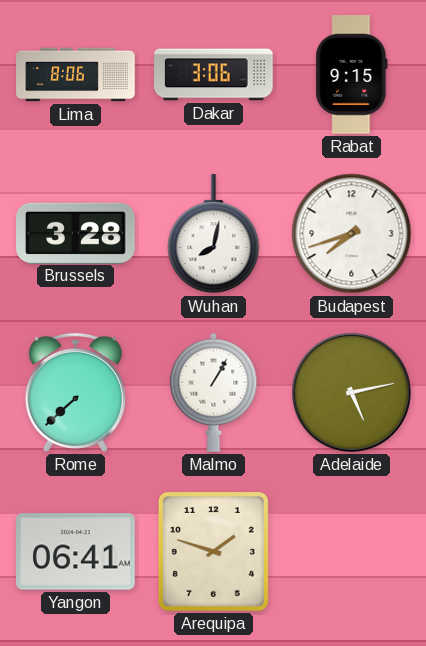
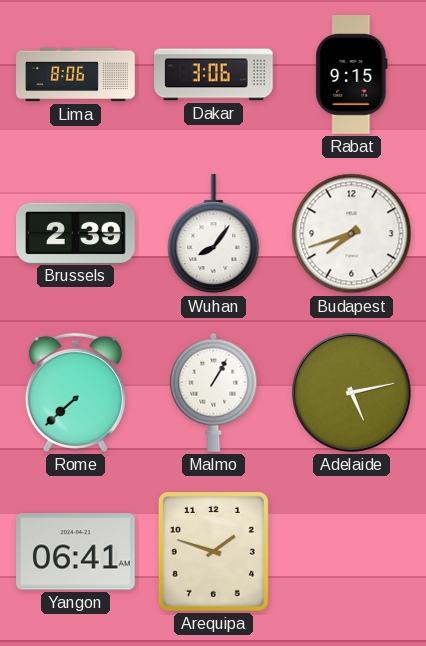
Brussels: 3:28 -> 2:39 (76, 233)
Wuhan: 8:02 -> 8:06 (214, 234)
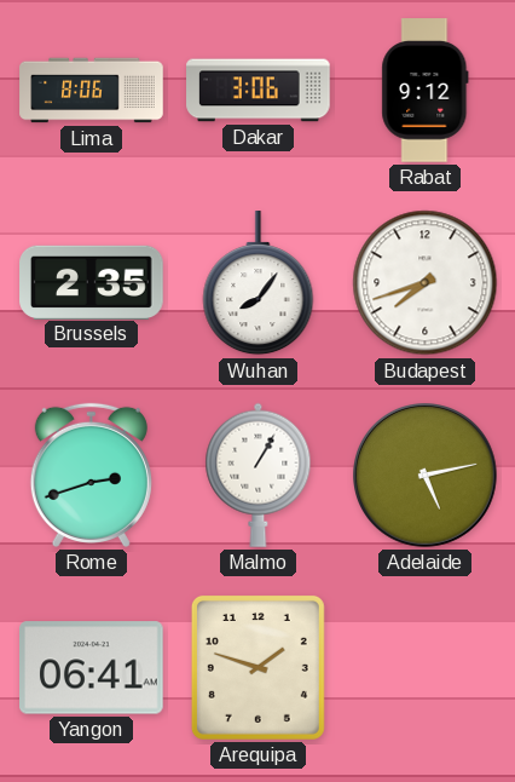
Rabat: 9:15 -> 9:12 (426, 91)
Brussels: 2:39 -> 2:35 (92, 282)
Rome: 7:38 -> 2:42 (91, 475)
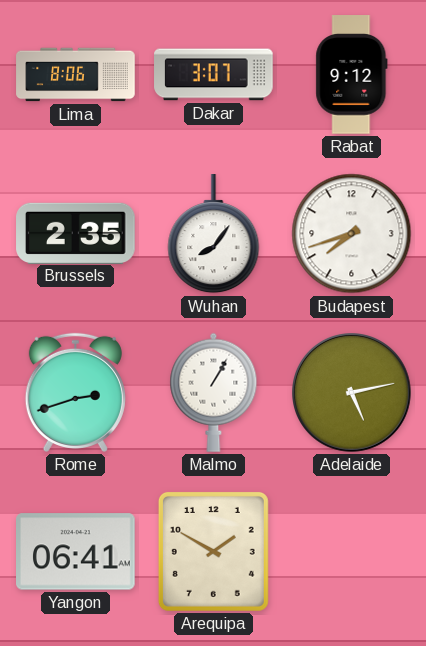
Dakar: 3:06 -> 3:07 (214, 75)
Arequipa: 1:48 -> 1:50 (213, 551)
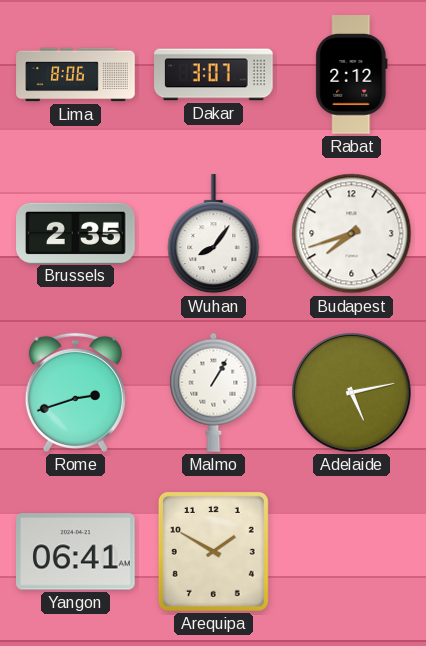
Rabat: 9:12 -> 2:12 (352, 75)
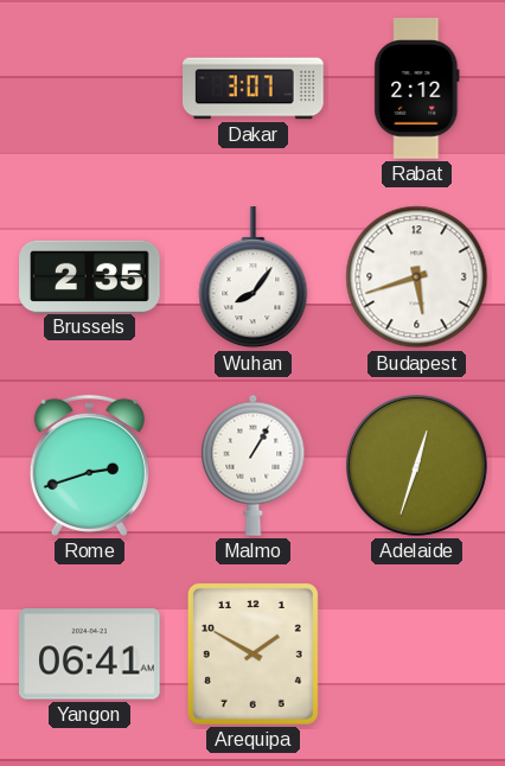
Lima: 8:06 -> none (76, 75)
Budapest: 7:42 -> 5:42 (417, 277)
Adelaide: 5:13 -> 12:33 (417, 466)
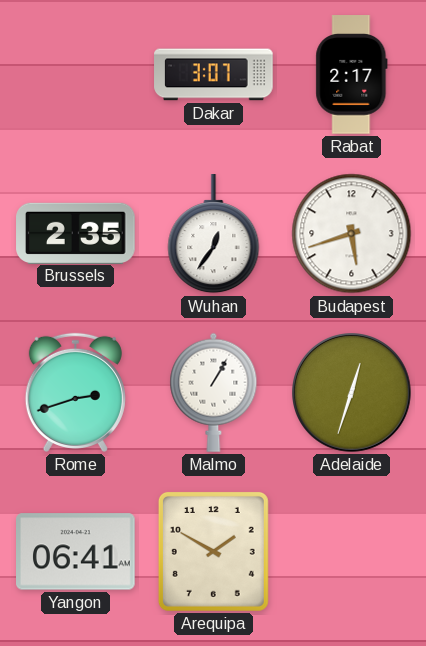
Rabat: 2:12 -> 2:17 (352, 75)
Wuhan: 8:06 -> 12:36 (214, 234)
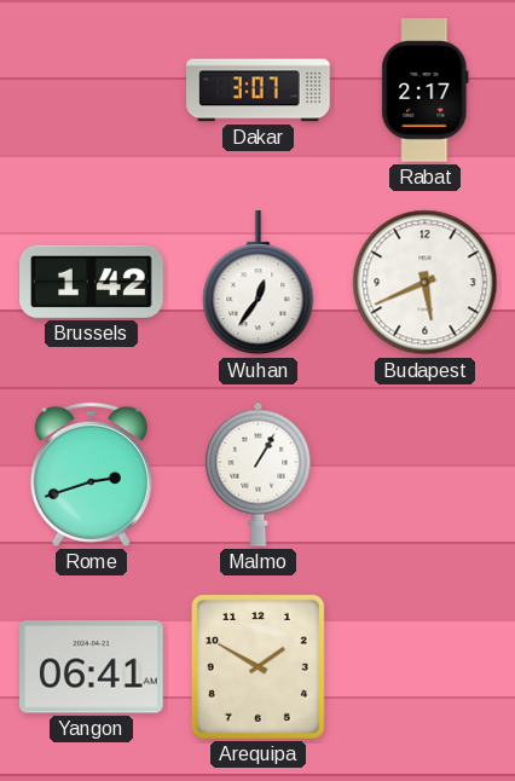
Brussels: 2:35 -> 1:42 (92, 282)
Budapest: 5:42 -> 5:41 (426, 283)
Adelaide: 12:33 -> none (352, 393)
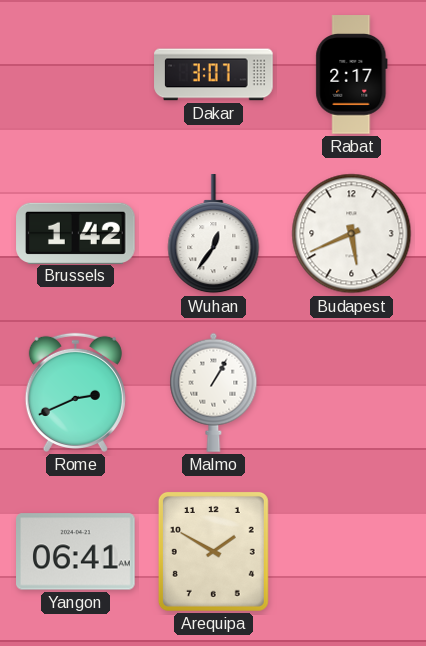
Rome: 2:42 -> 2:41 (75, 392)
